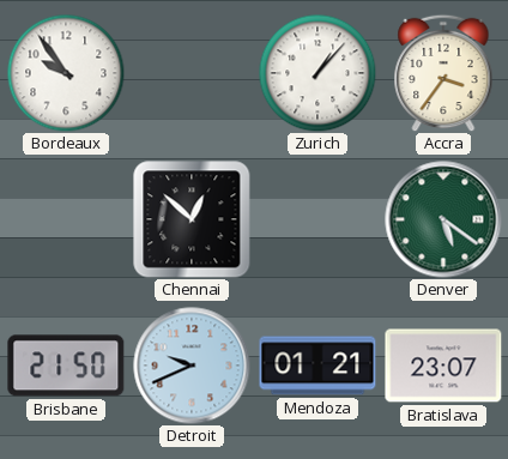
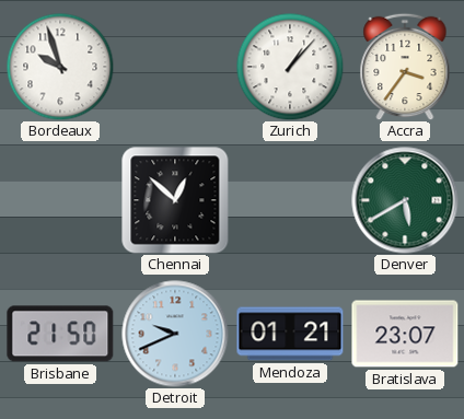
Bordeaux: 9:54 -> 9:57 (60, 67)
Denver: 5:21 -> 5:40 (405, 200)
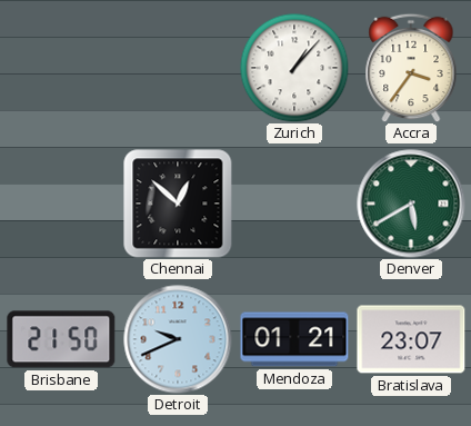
Bordeaux: 9:57 -> none (60, 67)
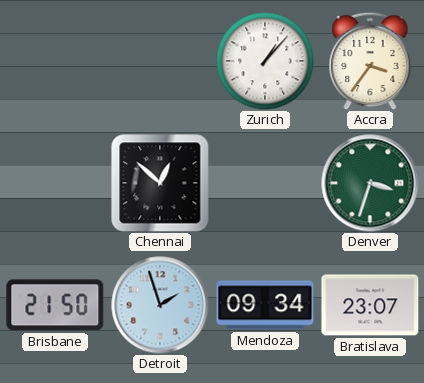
Denver: 5:40 -> 3:33 (370, 183)
Detroit: 9:41 -> 1:57 (160, 305)
Mendoza: 01:21 -> 09:34 (265, 305)
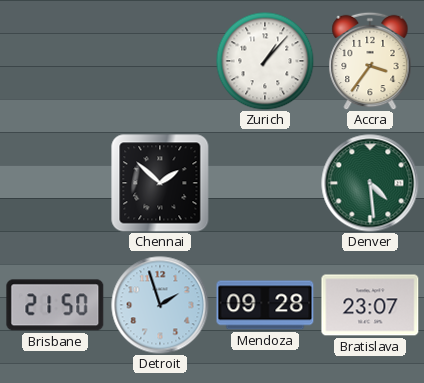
Chennai: 12:52 -> 1:52 (160, 183)
Denver: 3:33 -> 4:29 (370, 183)
Mendoza: 09:34 -> 09:28 (265, 305)
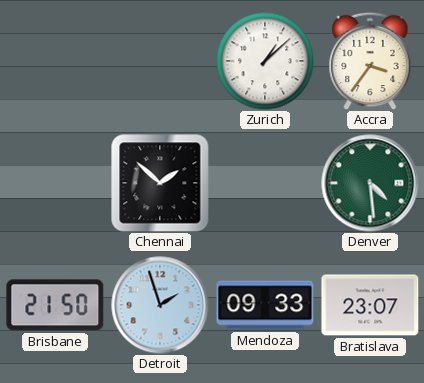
Zurich: 1:07 -> 1:08 (265, 61)
Mendoza: 09:28 -> 09:33 (265, 305)
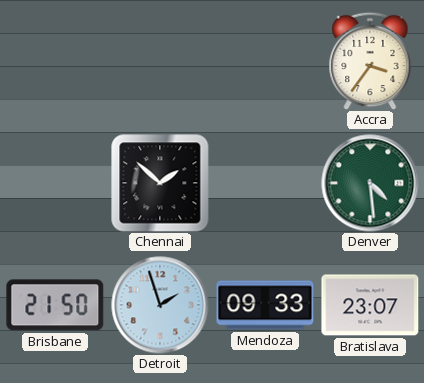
Zurich: 1:08 -> none (265, 61)
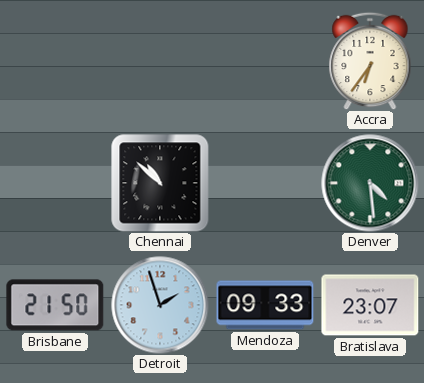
Accra: 3:36 -> 6:36 (370, 61)
Chennai: 1:52 -> 10:52 (160, 183)
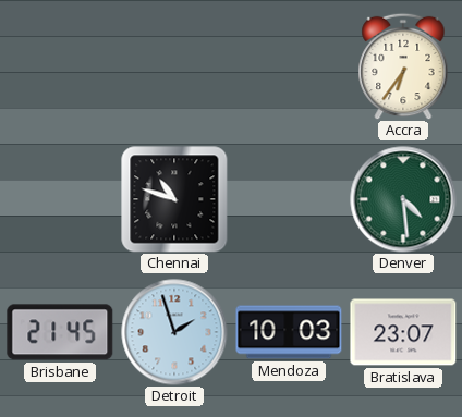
Chennai: 10:52 -> 10:48 (174, 199)
Brisbane: 21:50 -> 21:45 (60, 332)
Mendoza: 09:33 -> 10:03 (289, 332)
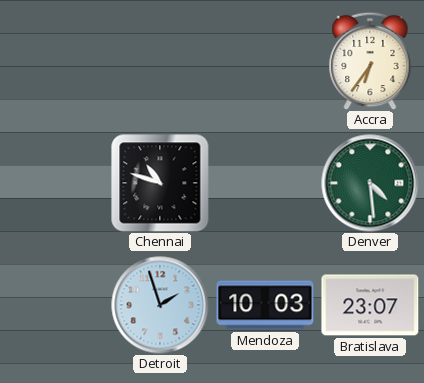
Brisbane: 21:45 -> none (60, 332)
